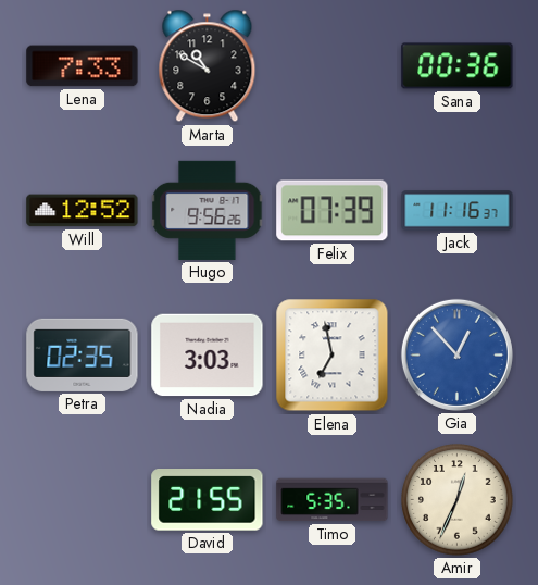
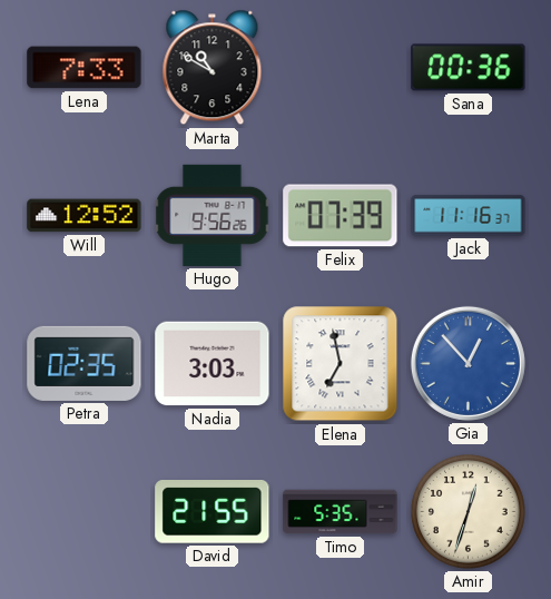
Amir: 12:34 -> 12:33 (469, 512)
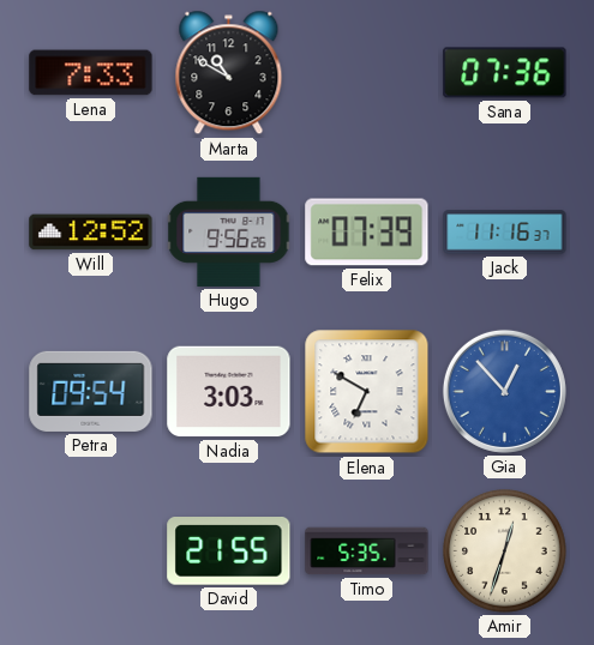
Sana: 00:36 -> 07:36 (505, 73)
Petra: 02:35 -> 09:54 (91, 391)
Elena: 6:58 -> 6:50 (367, 392)
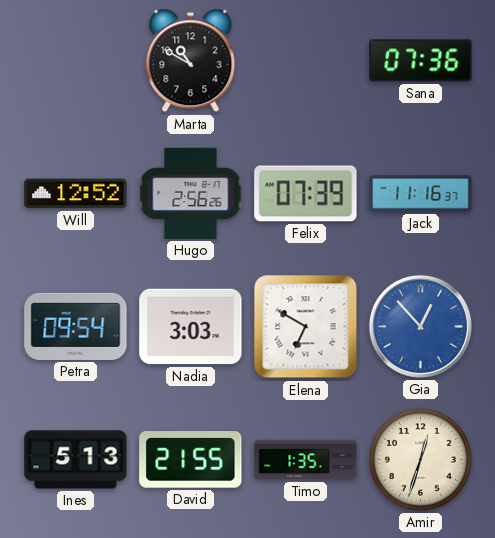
Lena: 7:33 -> none (91, 73)
Hugo: 9:56 -> 2:56 (191, 193)
Ines: none -> 5:13 (76, 460)
Timo: 5:35 -> 1:35 (306, 460)
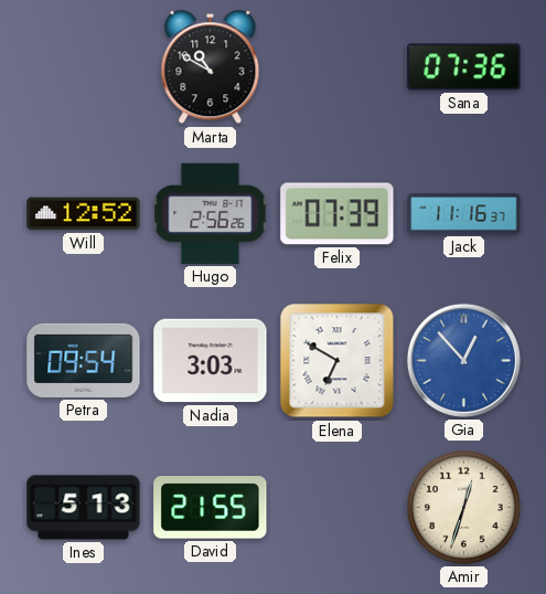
Timo: 1:35 -> none (306, 460)
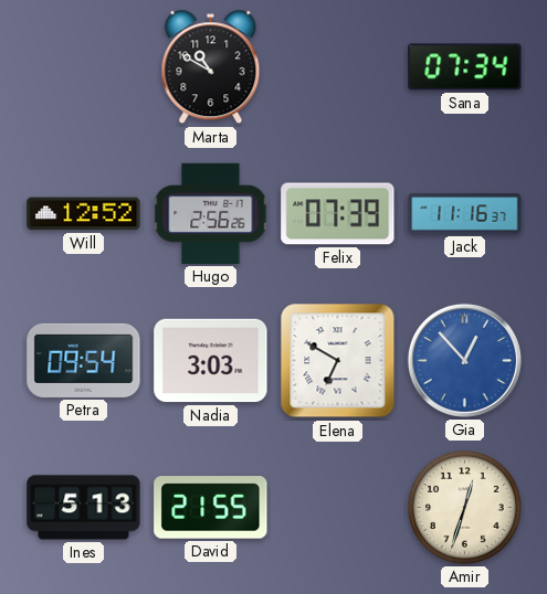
Sana: 07:36 -> 07:34 (465, 67)
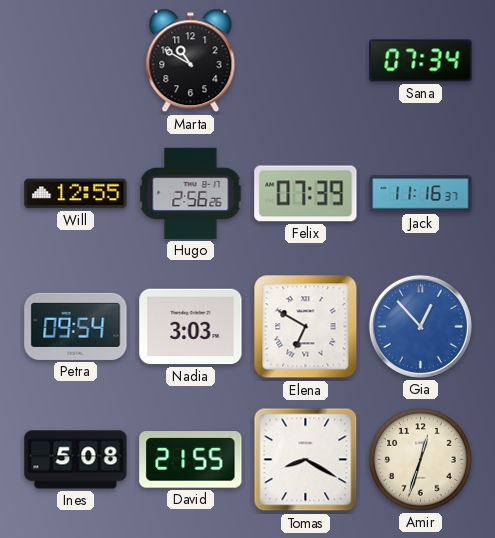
Will: 12:52 -> 12:55 (76, 194)
Ines: 5:13 -> 5:08 (76, 460)
Tomas: none -> 8:20 (306, 460)
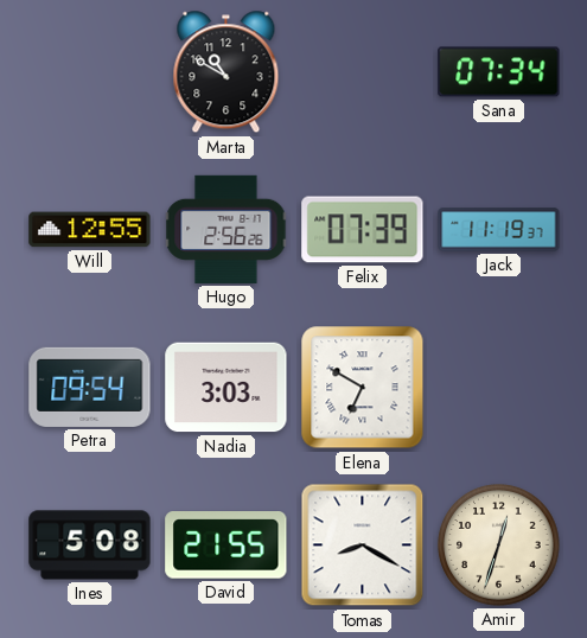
Jack: 11:16 -> 11:19 (499, 230)
Gia: 12:53 -> none (420, 326)
